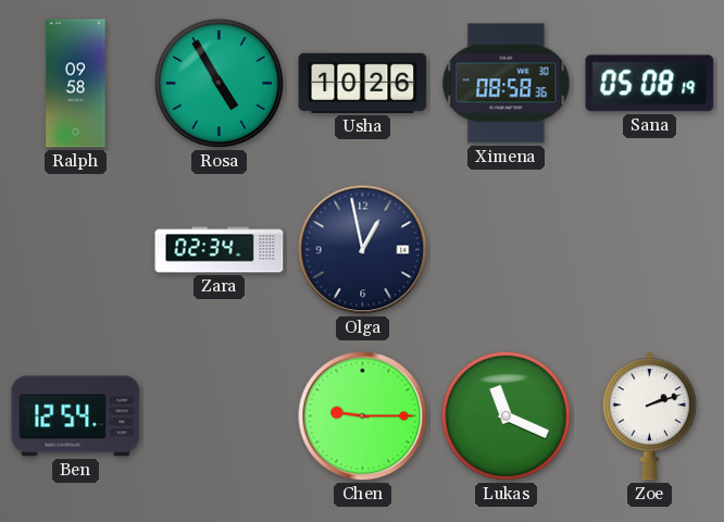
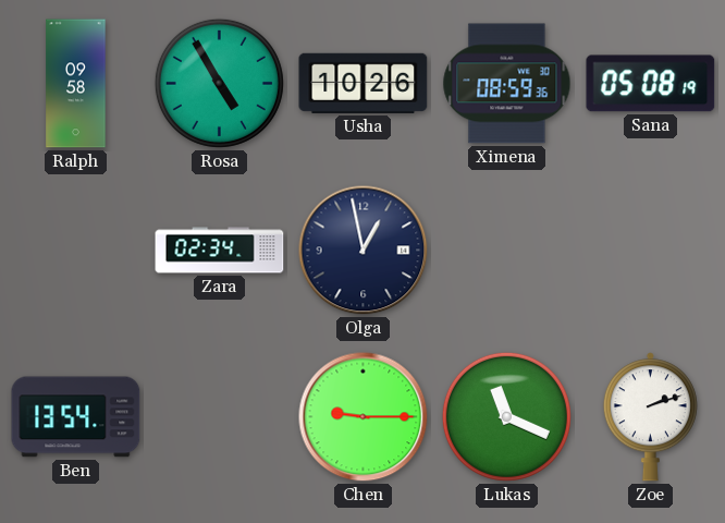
Ximena: 08:58 -> 08:59 (507, 84)
Ben: 12:54 -> 13:54 (76, 417)
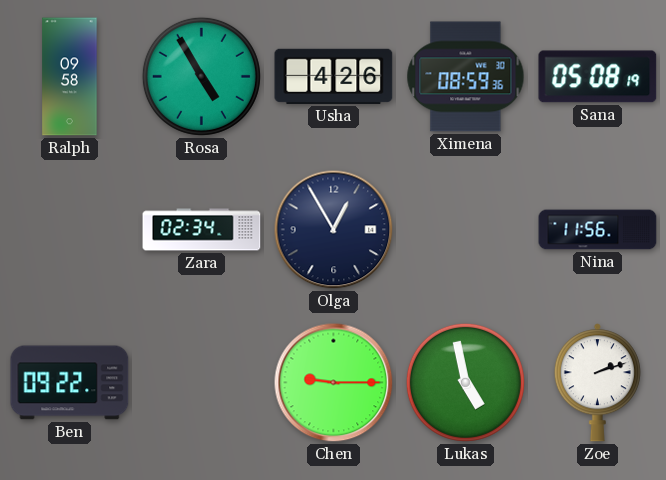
Usha: 10:26 -> 4:26 (334, 76)
Olga: 12:58 -> 12:55 (334, 230)
Nina: none -> 11:56 (598, 230)
Ben: 13:54 -> 09:22 (70, 383)
Lukas: 11:19 -> 4:58 (465, 382)
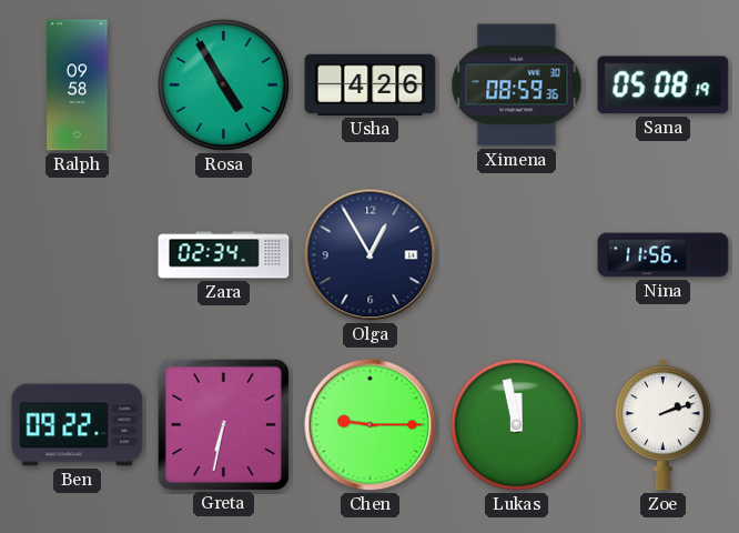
Greta: none -> 6:32 (223, 424)
Lukas: 4:58 -> 11:58 (516, 424)
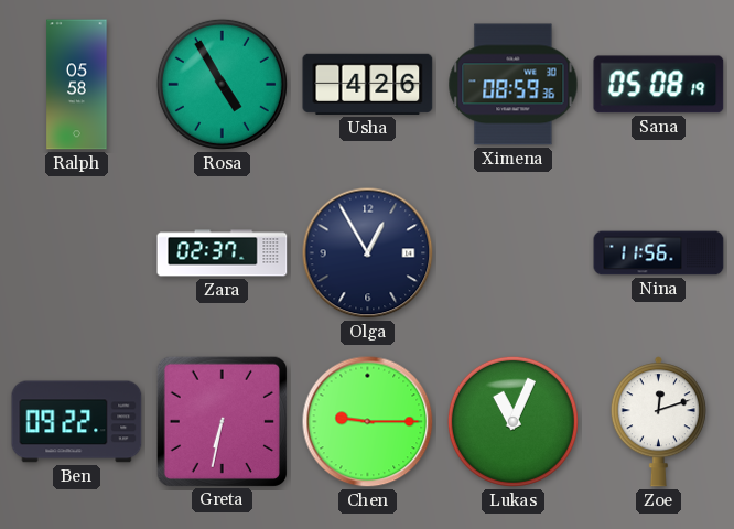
Ralph: 09:58 -> 05:58 (77, 85)
Zara: 02:34 -> 02:37 (223, 253)
Lukas: 11:58 -> 11:04 (512, 421)
Zoe: 2:12 -> 12:12 (658, 422)
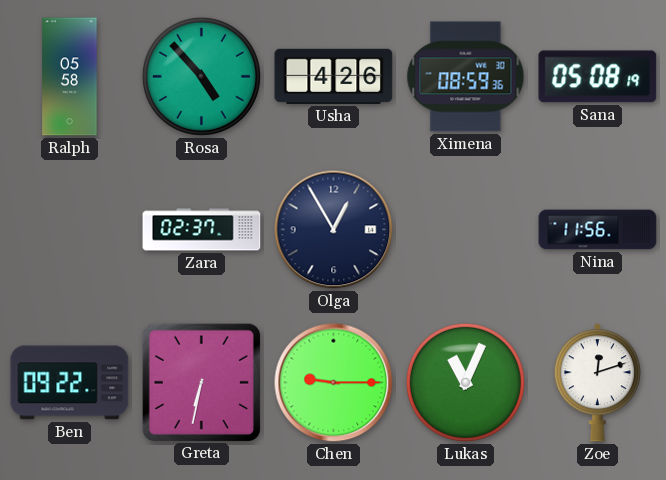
Rosa: 4:55 -> 4:53 (201, 76)
